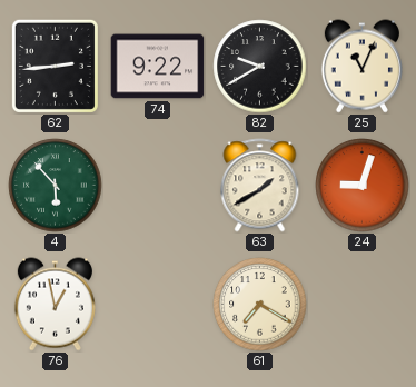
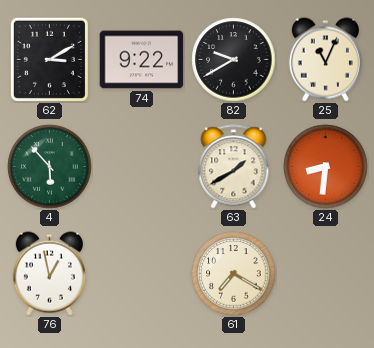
62: 2:44 -> 3:10 (49, 59)
24: 9:03 -> 8:31 (326, 167)
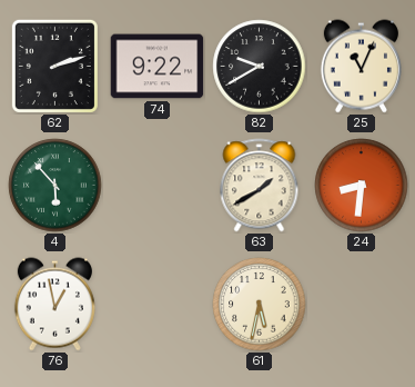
62: 3:10 -> 2:12 (54, 66)
61: 7:20 -> 5:32 (260, 305)
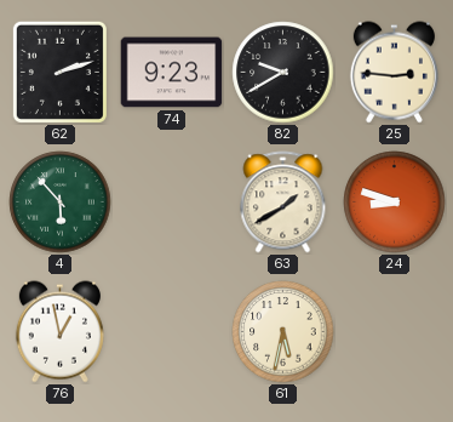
74: 9:22 -> 9:23 (172, 73)
25: 11:04 -> 2:46 (394, 73)
24: 8:31 -> 8:48 (395, 203)
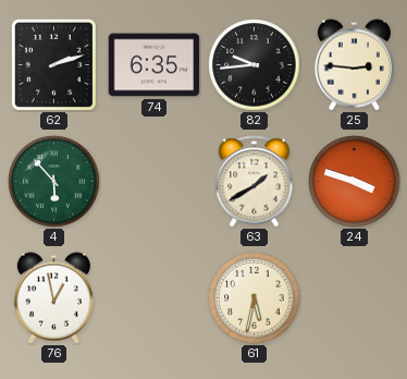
74: 9:23 -> 6:35 (155, 65)
82: 9:40 -> 9:44 (255, 65)
24: 8:48 -> 3:48 (355, 182)
